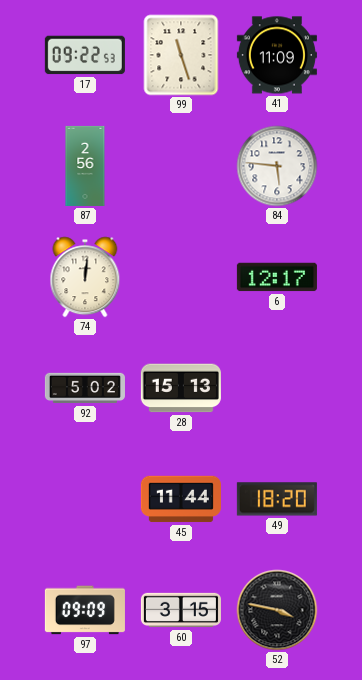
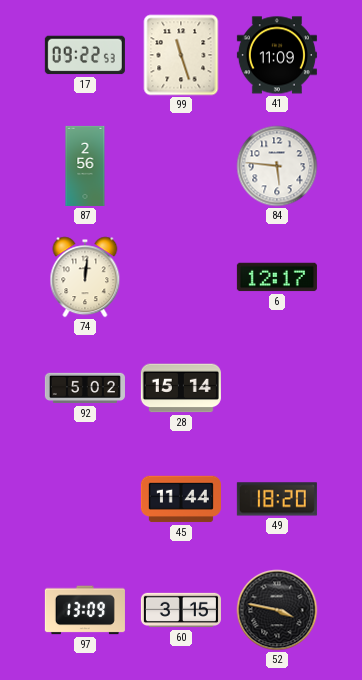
28: 15:13 -> 15:14 (181, 388)
97: 09:09 -> 13:09 (85, 610)
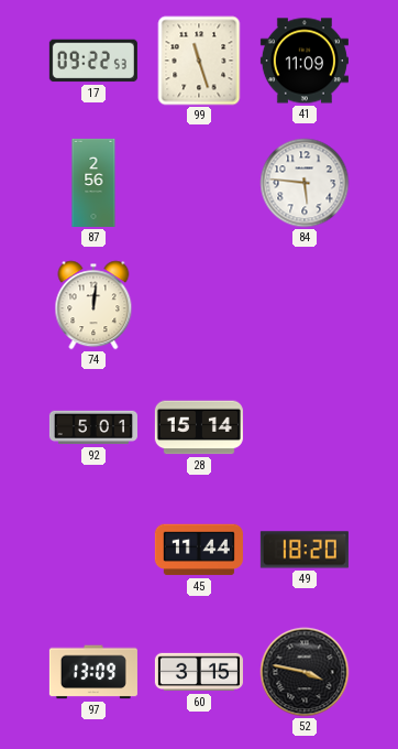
6: 12:17 -> none (277, 277)
92: 5:02 -> 5:01 (93, 427)
